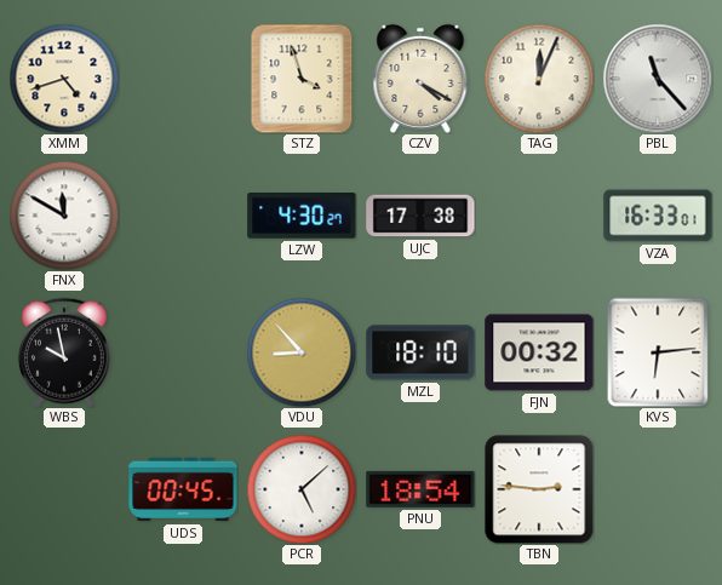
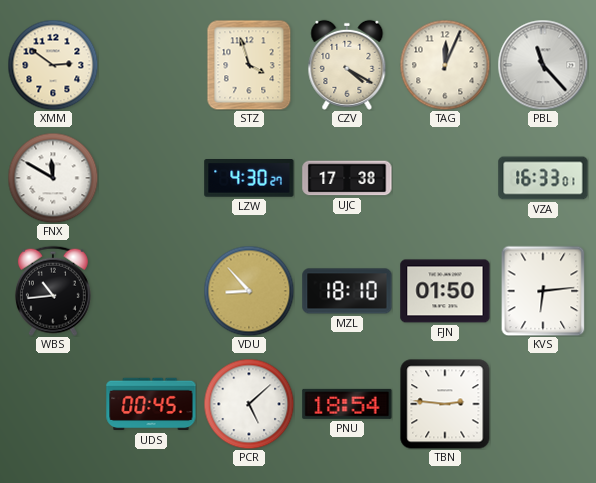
XMM: 4:42 -> 2:51 (53, 65)
WBS: 9:58 -> 10:44 (53, 291)
FJN: 00:32 -> 01:50 (445, 291)
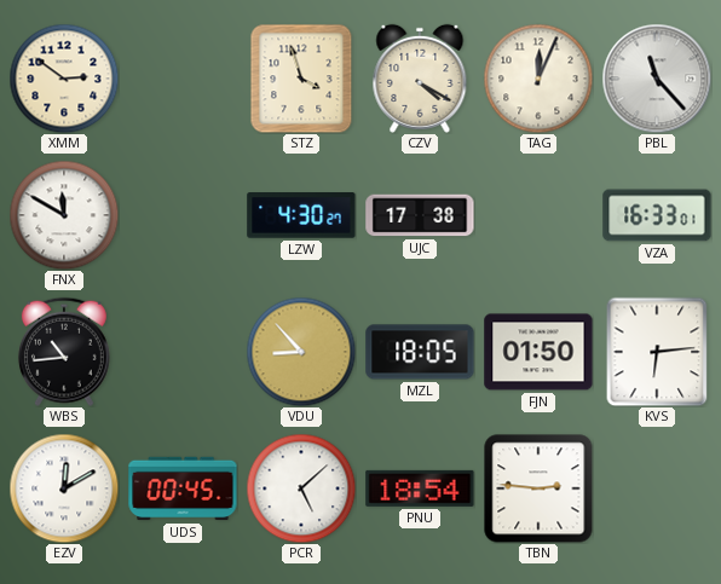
MZL: 18:10 -> 18:05 (420, 352)
EZV: none -> 12:10 (64, 488)
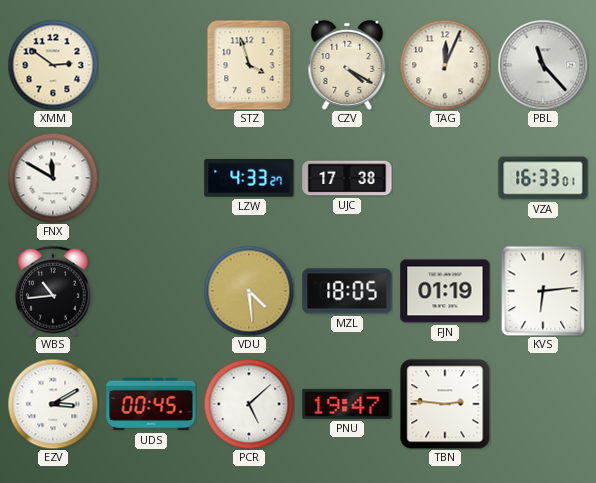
LZW: 4:30 -> 4:33 (249, 179)
VDU: 8:53 -> 4:29 (249, 291)
FJN: 01:50 -> 01:19 (445, 291)
EZV: 12:10 -> 3:10 (53, 404)
PNU: 18:54 -> 19:47 (347, 404)
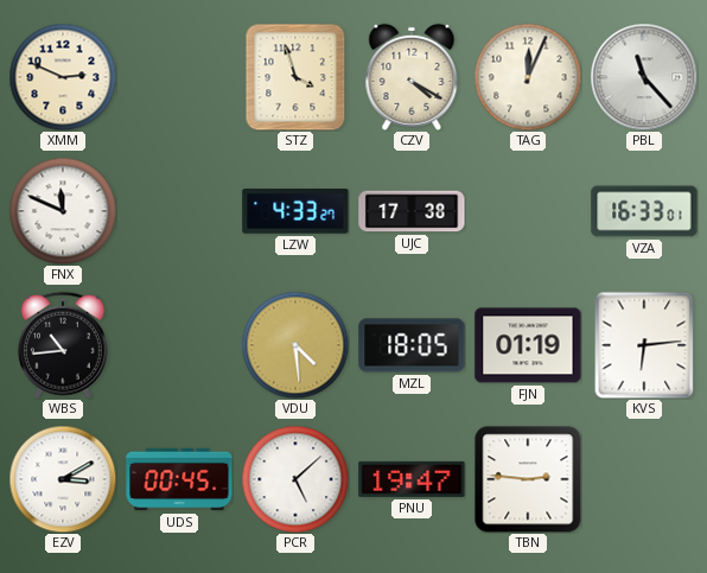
XMM: 2:51 -> 2:49 (63, 77)
FNX: 11:50 -> 11:49 (63, 211)
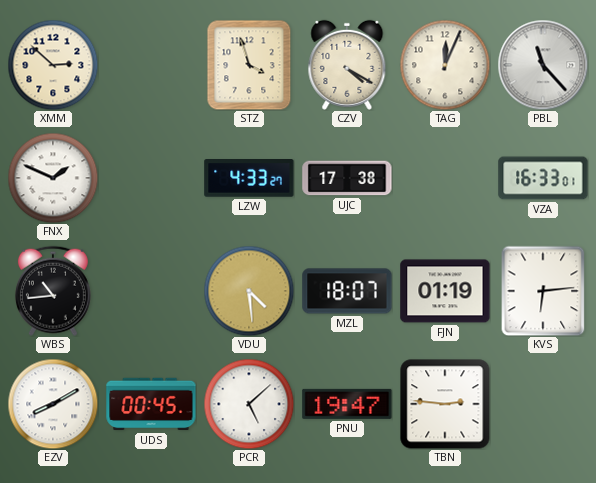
XMM: 2:49 -> 2:52 (53, 65)
FNX: 11:49 -> 1:49 (53, 178)
MZL: 18:05 -> 18:07 (347, 291)
EZV: 3:10 -> 8:10 (53, 404)
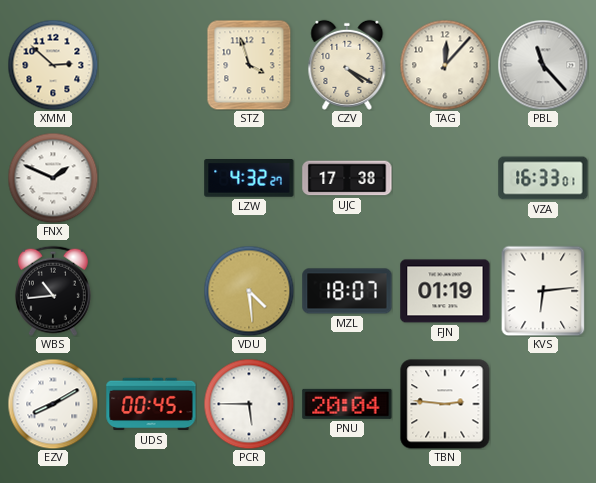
TAG: 12:04 -> 12:07 (445, 65)
LZW: 4:33 -> 4:32 (249, 179)
PCR: 5:08 -> 5:45 (249, 404)
PNU: 19:47 -> 20:04 (347, 404)
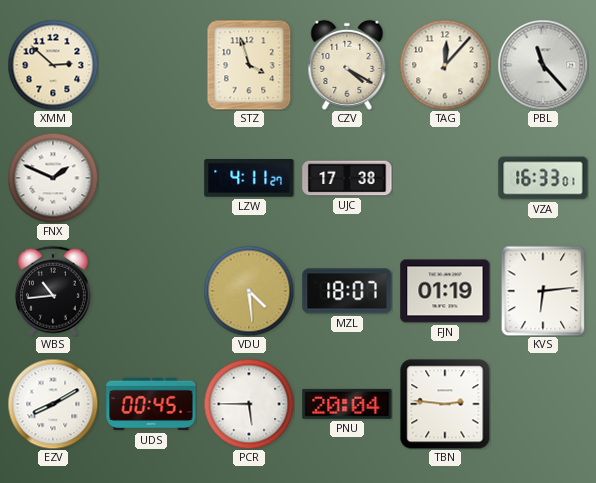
LZW: 4:32 -> 4:11 (249, 179)
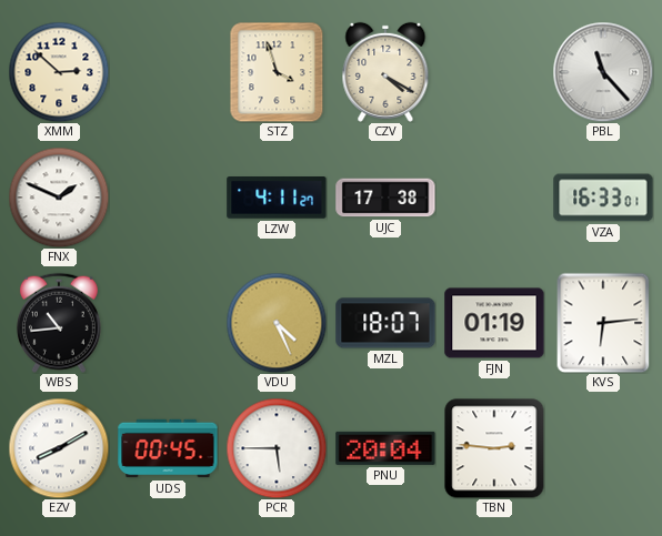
TAG: 12:07 -> none (445, 65)
VDU: 4:29 -> 4:26 (277, 323)
